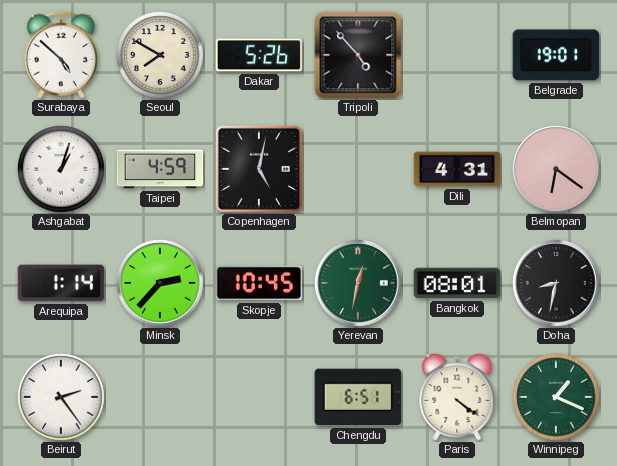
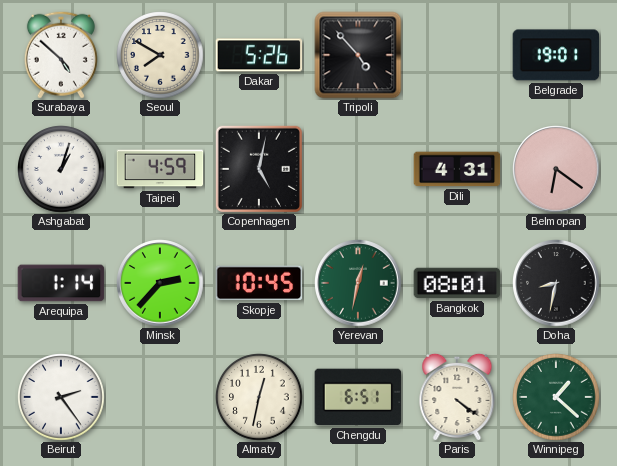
Almaty: none -> 12:32 (259, 397)
Winnipeg: 1:19 -> 1:22 (556, 397)
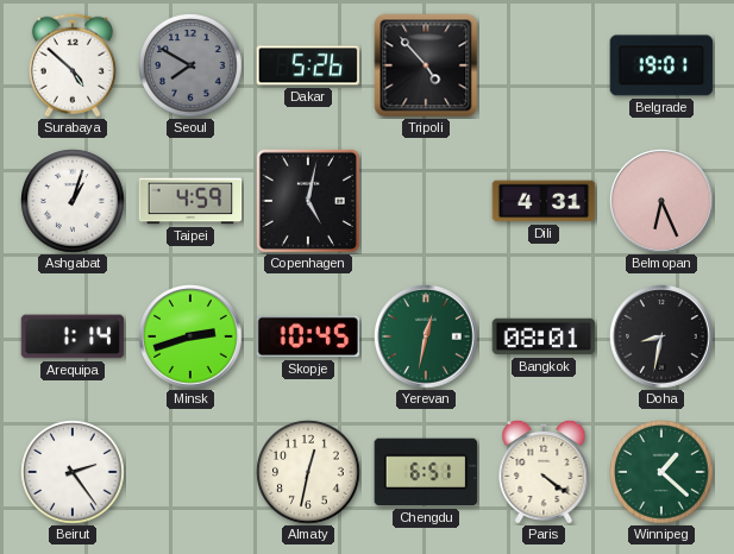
Seoul dial: cream -> grey (190, 65)
Belmopan: 6:21 -> 6:26 (661, 201)
Minsk: 2:37 -> 2:42 (190, 336)
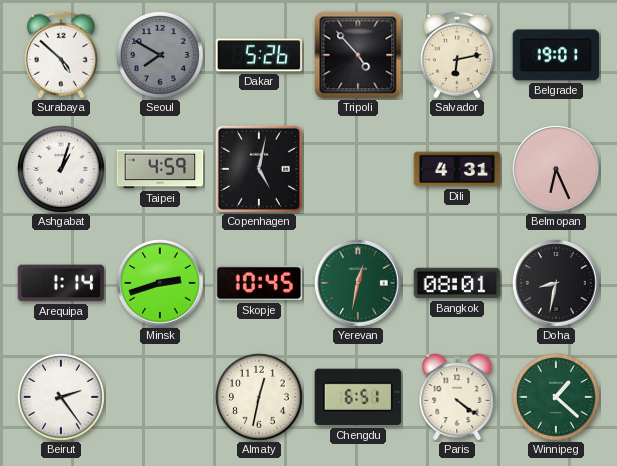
Salvador: none -> 6:13 (457, 55)
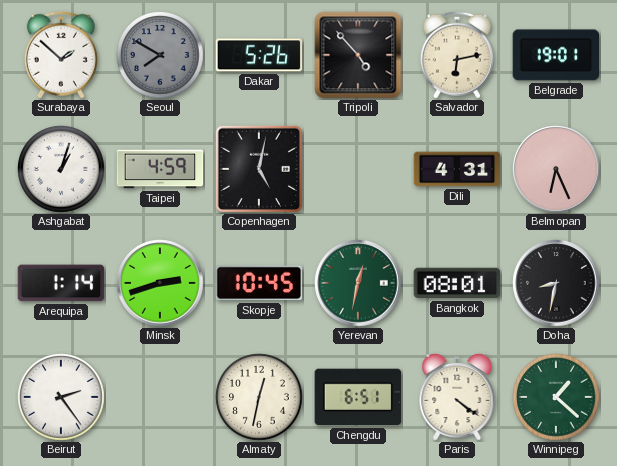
Surabaya: 4:52 -> 1:52 (61, 55)
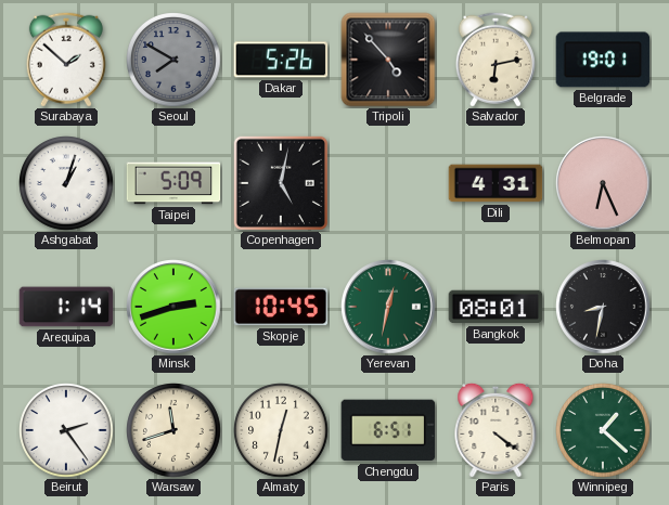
Taipei: 4:59 -> 5:09 (173, 183)
Warsaw: none -> 11:42 (173, 430)
